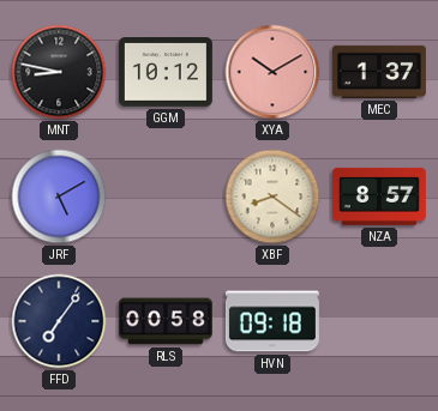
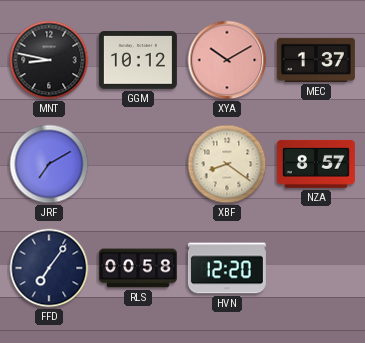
JRF: 5:10 -> 7:10 (49, 164)
HVN: 09:18 -> 12:20 (227, 268)
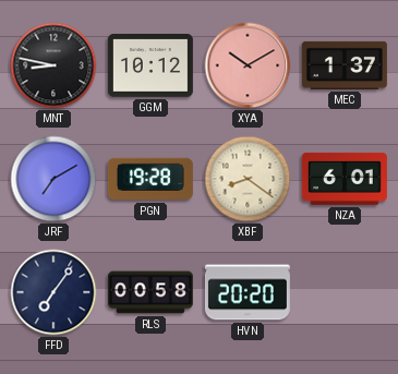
PGN: none -> 19:28 (150, 179)
NZA: 8:57 -> 6:01 (345, 179)
HVN: 12:20 -> 20:20 (248, 292)
